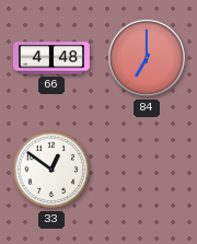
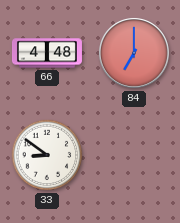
33: 12:51 -> 8:51 (47, 155)
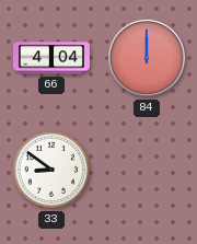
66: 4:48 -> 4:04 (51, 58)
84: 7:00 -> 12:00 (147, 58)
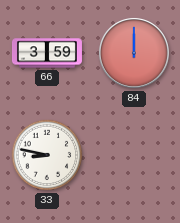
66: 4:04 -> 3:59 (47, 53)
33: 8:51 -> 8:47 (47, 155)
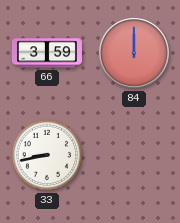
33: 8:47 -> 8:43 (47, 155)
